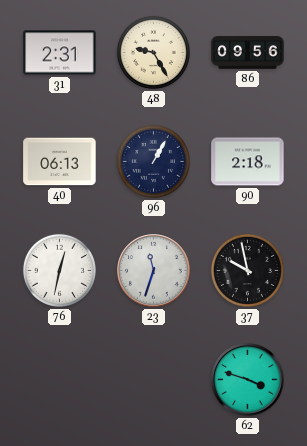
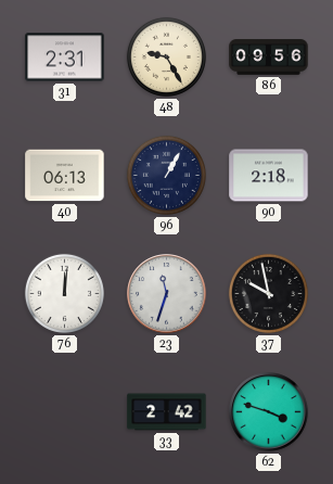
76: 12:32 -> 12:01 (64, 293)
33: none -> 2:42 (167, 412)
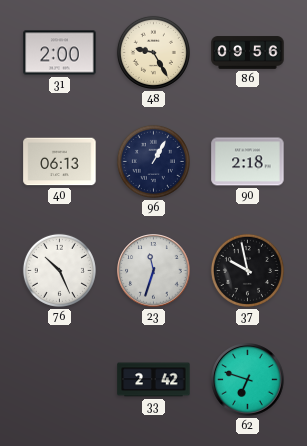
31: 2:31 -> 2:00 (60, 53)
76: 12:01 -> 10:26 (59, 270)
62: 3:48 -> 6:48 (248, 380)
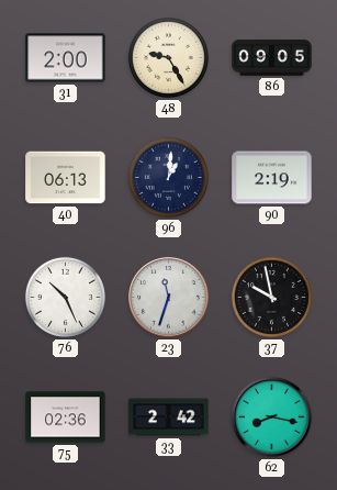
86: 09:56 -> 09:05 (272, 58)
96: 1:05 -> 1:01 (168, 177)
90: 2:18 -> 2:19 (272, 178)
75: none -> 02:36 (66, 417)
62: 6:48 -> 8:17 (272, 417)
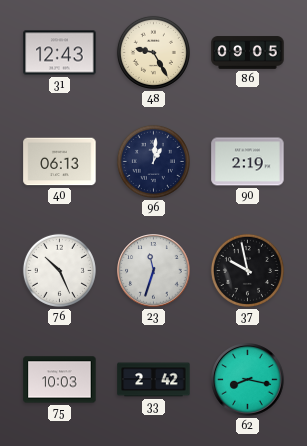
31: 2:00 -> 12:43 (60, 53)
75: 02:36 -> 10:03 (60, 380)
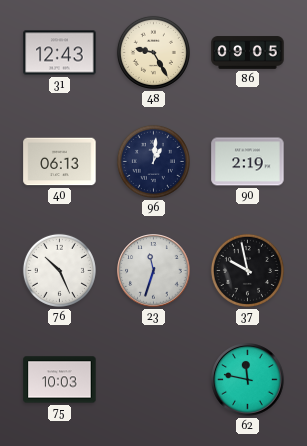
33: 2:42 -> none (154, 380)
62: 8:17 -> 11:47 (248, 380)
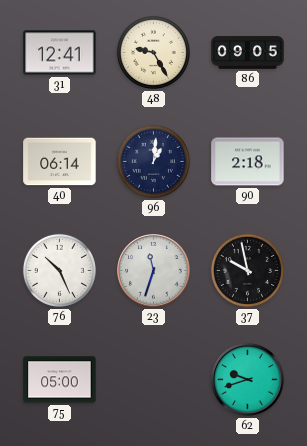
31: 12:43 -> 12:41 (60, 53)
40: 06:13 -> 06:14 (60, 162)
90: 2:19 -> 2:18 (248, 162)
75: 10:03 -> 05:00 (60, 380)
62: 11:47 -> 9:42 (248, 380)
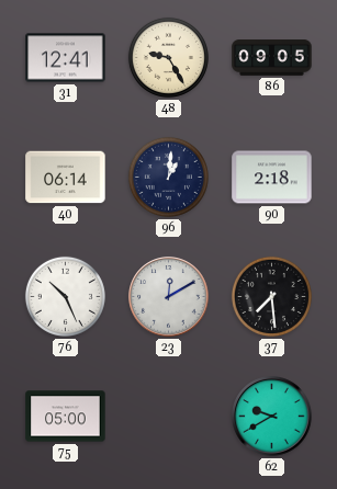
23: 11:33 -> 12:10 (169, 297)
37: 9:58 -> 7:29 (271, 296)
62: 9:42 -> 9:40 (272, 417)
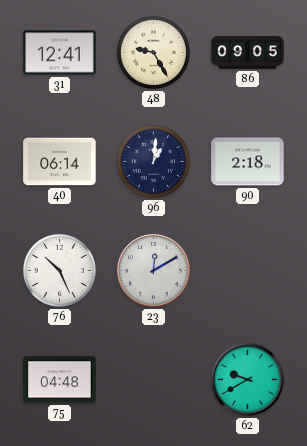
37: 7:29 -> none (271, 296)
75: 05:00 -> 04:48 (60, 380)
